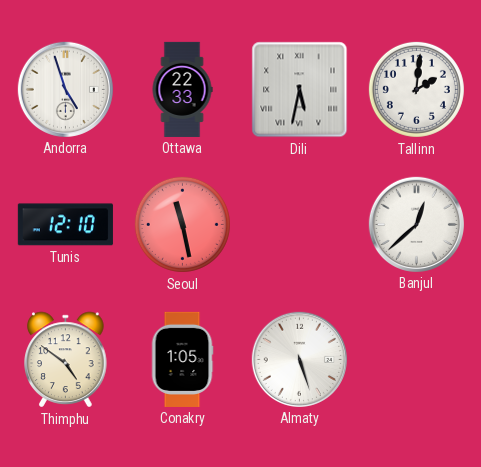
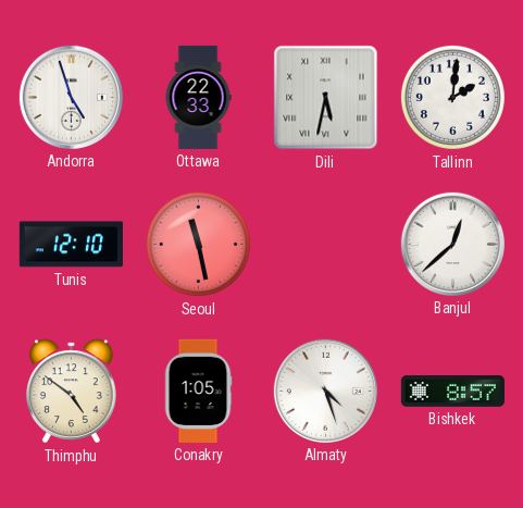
Almaty: 5:27 -> 4:27 (325, 391)
Bishkek: none -> 8:57 (452, 392)
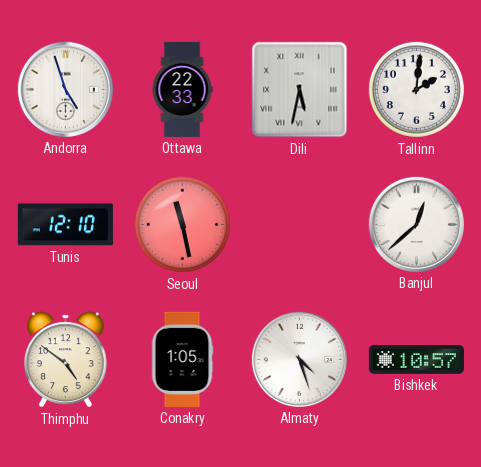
Bishkek: 8:57 -> 10:57 (416, 360)
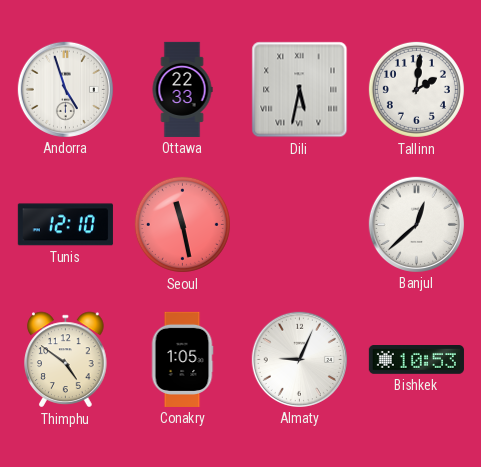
Almaty: 4:27 -> 9:04 (299, 359)
Bishkek: 10:57 -> 10:53 (416, 360)
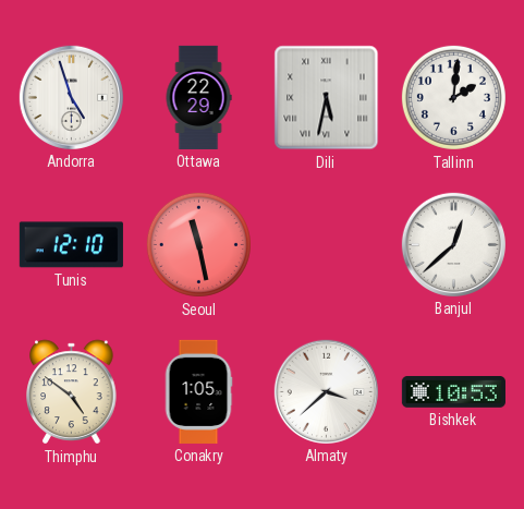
Ottawa: 22:33 -> 22:29 (198, 97)
Almaty: 9:04 -> 3:38 (326, 391)
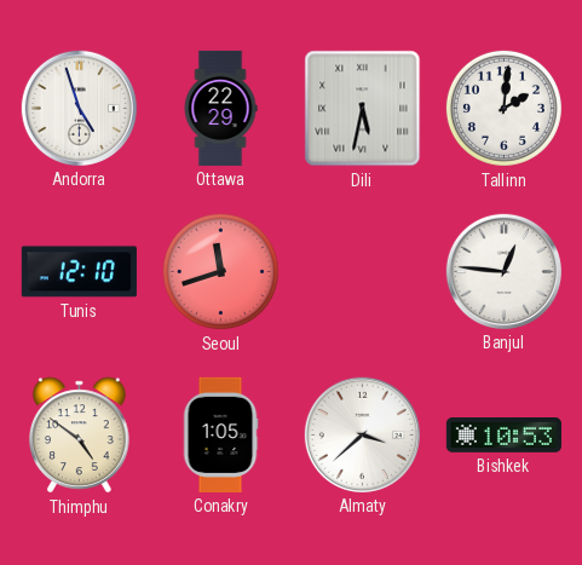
Seoul: 11:28 -> 11:42 (220, 271)
Banjul: 12:38 -> 12:46 (503, 271)
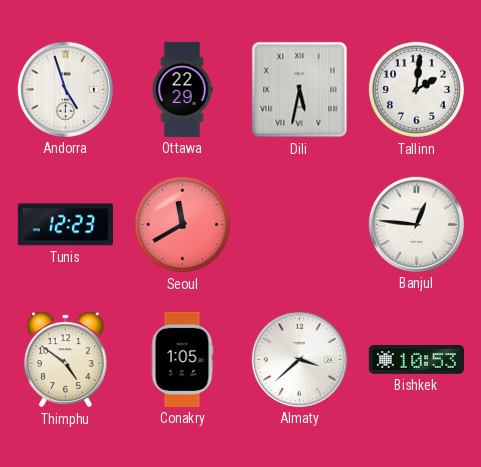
Tunis: 12:10 -> 12:23 (65, 225)
Seoul: 11:42 -> 11:40 (182, 224)
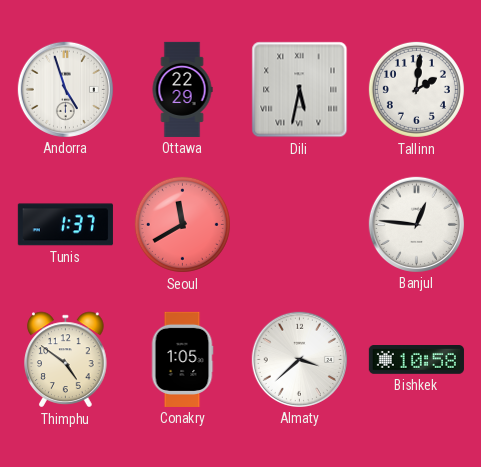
Tunis: 12:23 -> 1:37 (65, 225)
Bishkek: 10:53 -> 10:58 (416, 360)
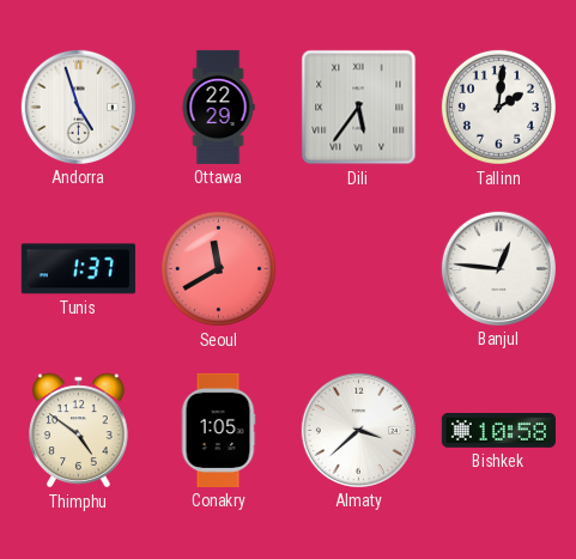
Dili: 5:32 -> 5:36 (359, 108)
